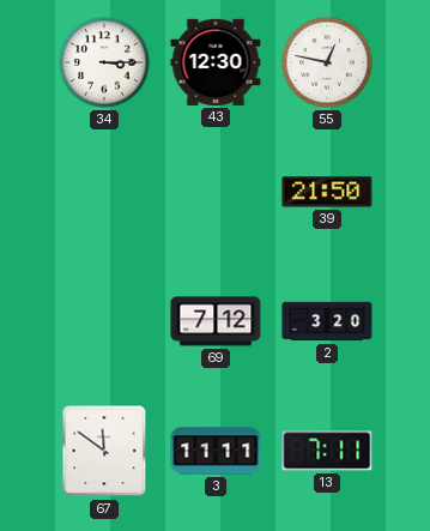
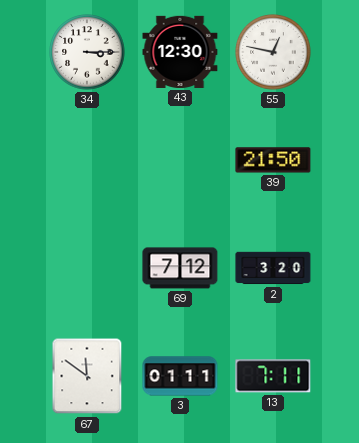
3: 11:11 -> 01:11 (180, 376)
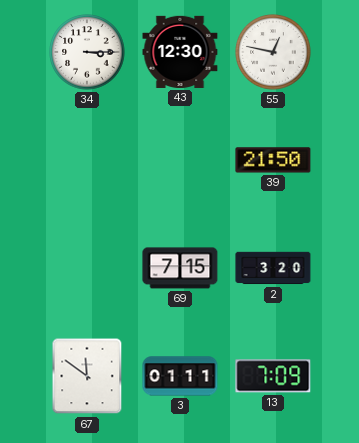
69: 7:12 -> 7:15 (180, 268)
13: 7:11 -> 7:09 (273, 376)
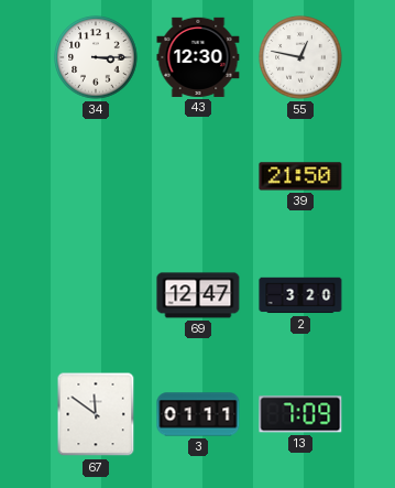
69: 7:15 -> 12:47 (198, 295)
